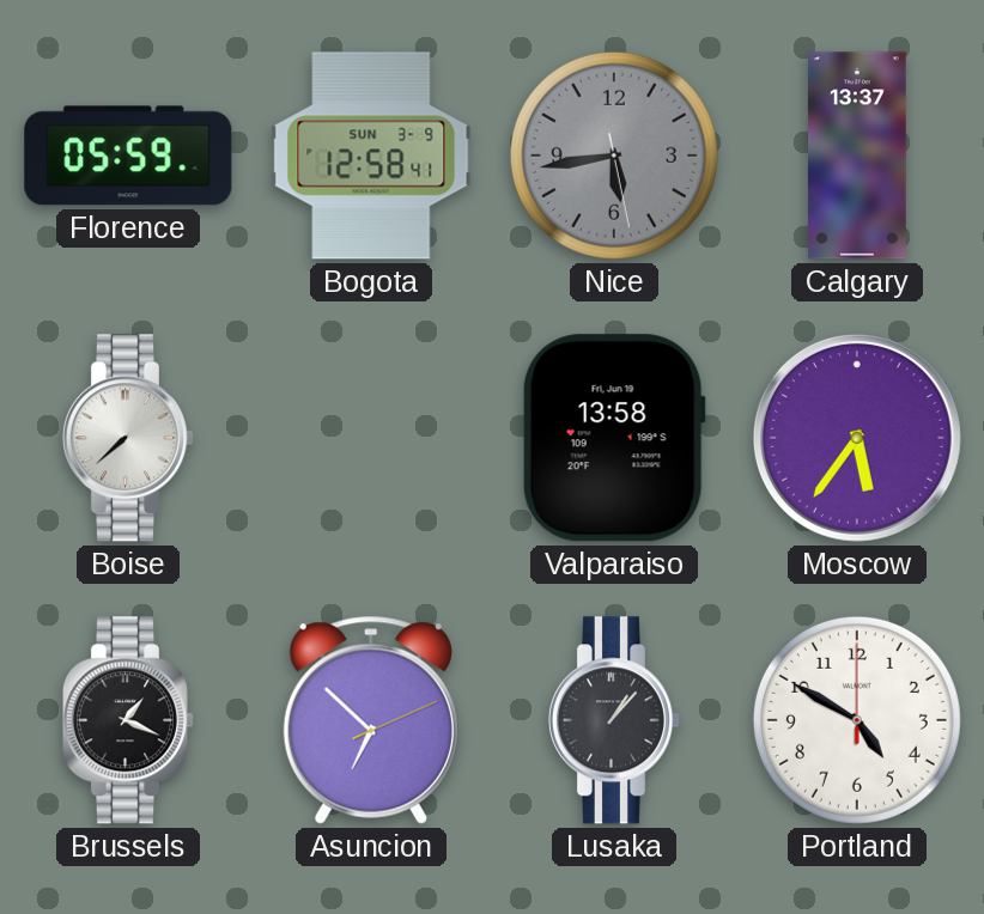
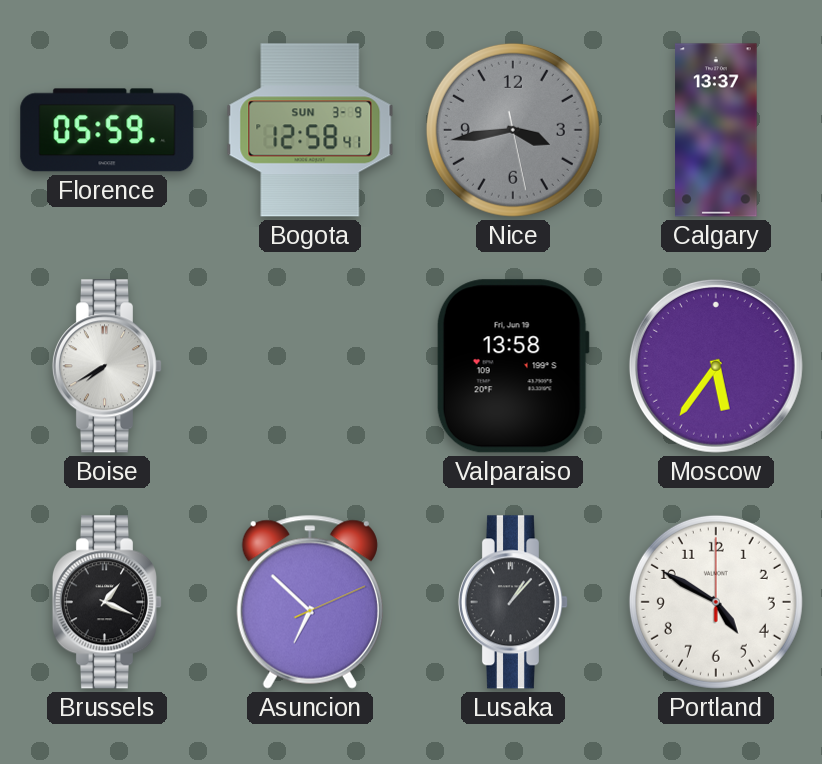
Nice: 5:43 -> 3:43 (513, 130)
Boise: 7:38 -> 7:40 (106, 366)
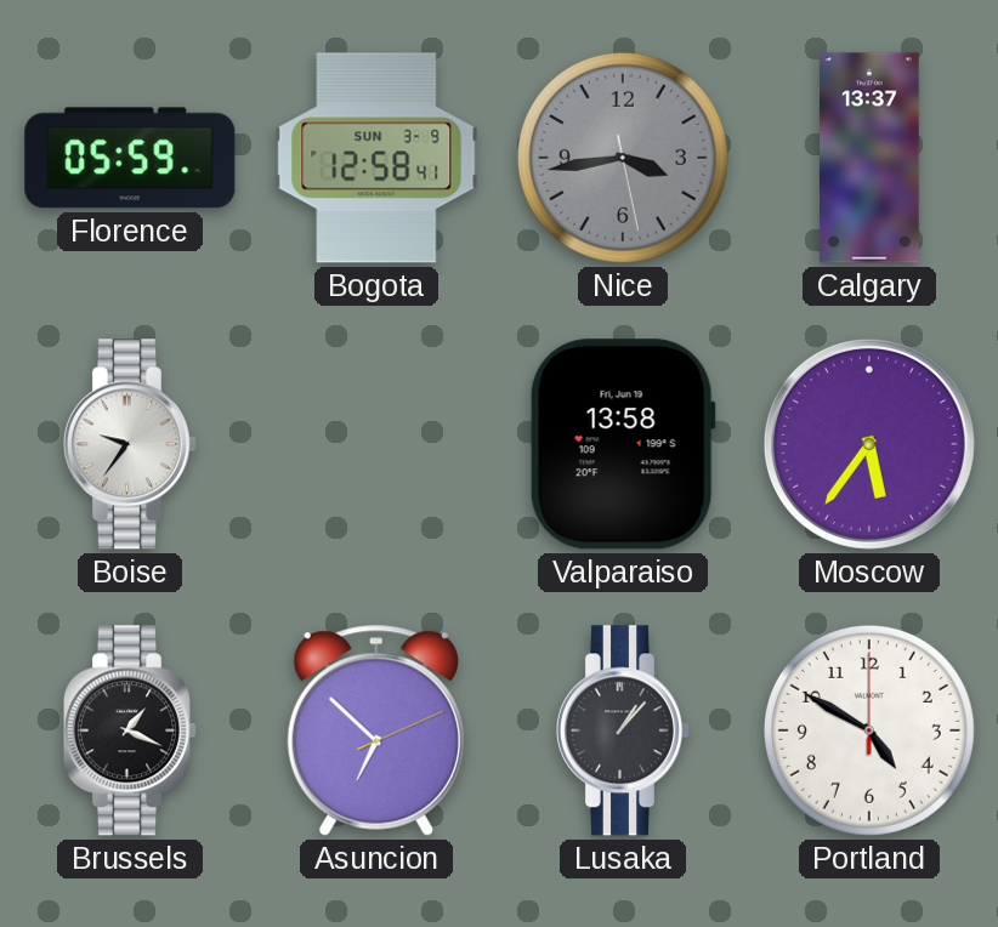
Boise: 7:40 -> 9:36 (129, 444)
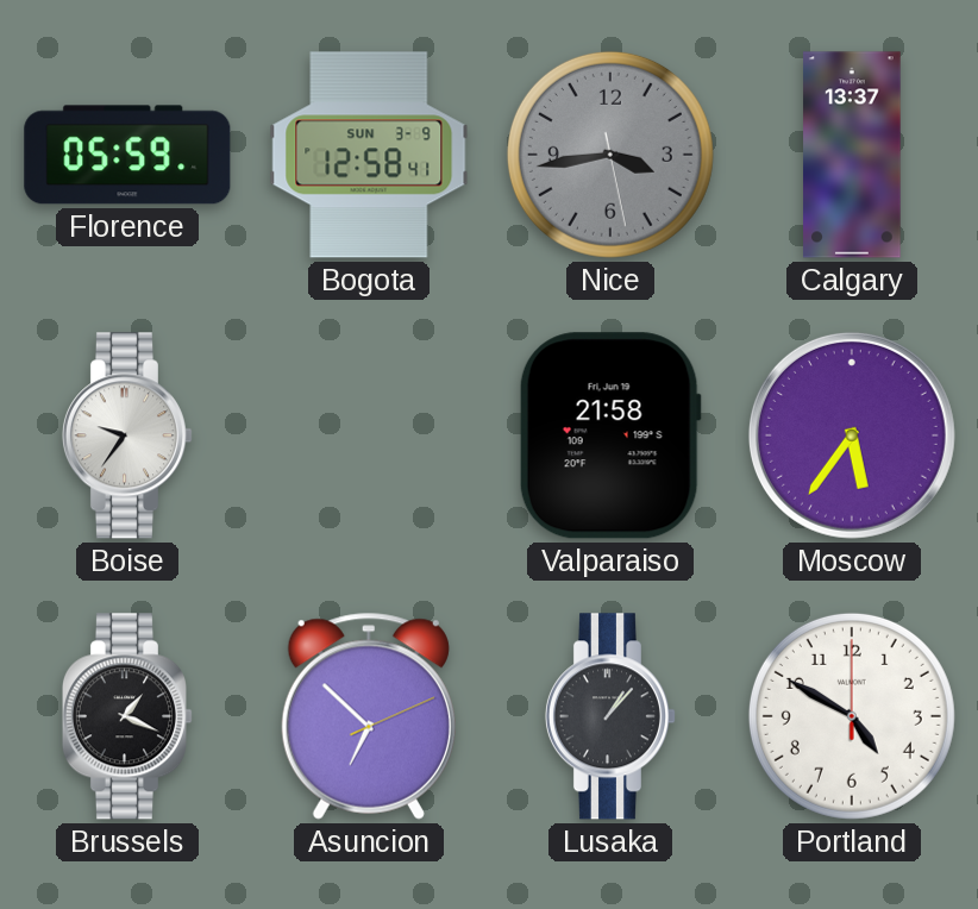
Valparaiso: 13:58 -> 21:58 (610, 435)
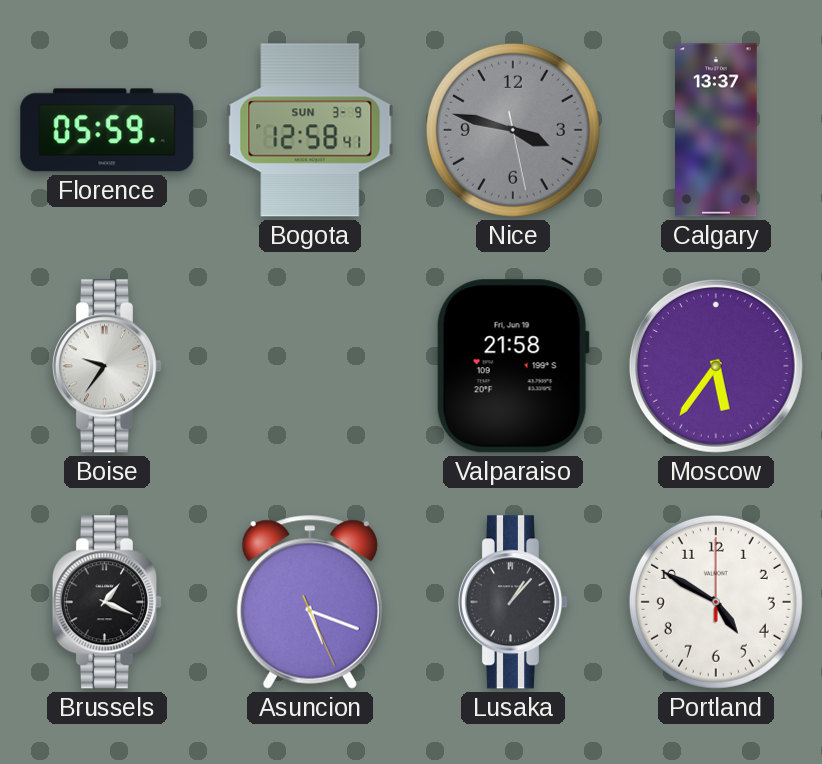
Nice: 3:43 -> 3:47 (513, 130)
Asuncion: 6:52 -> 5:18 (310, 602)
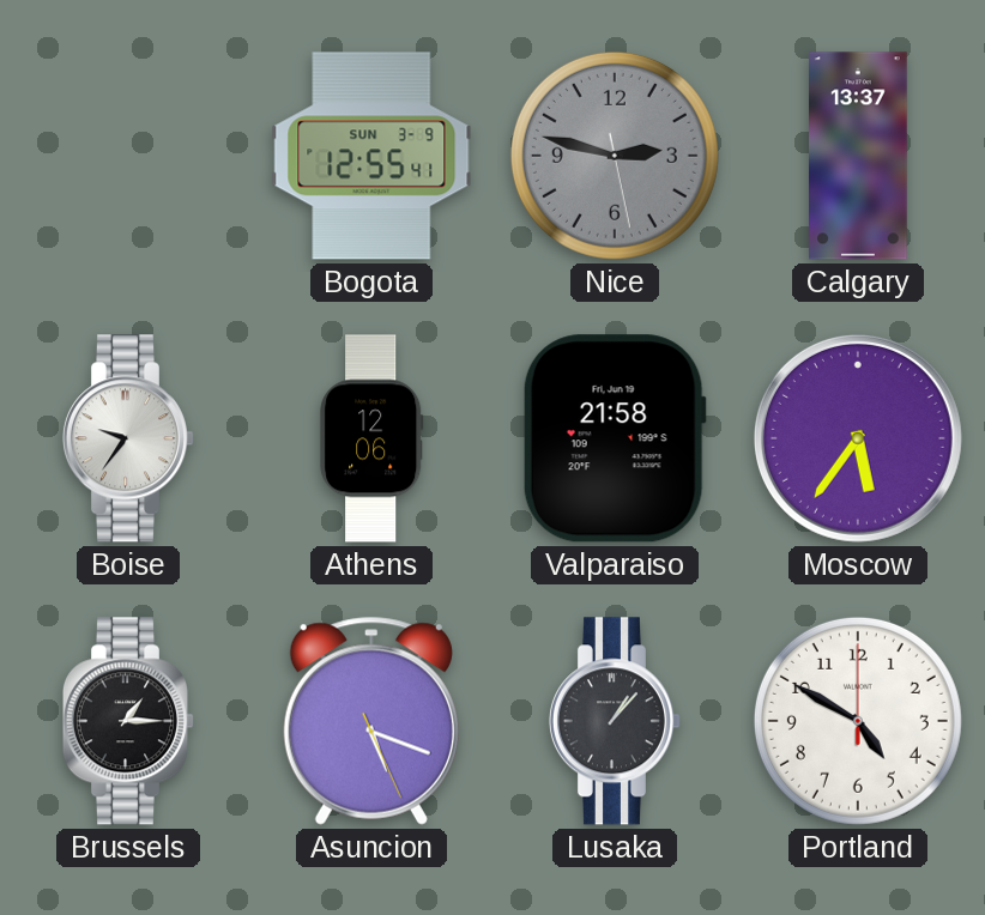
Florence: 05:59 -> none (107, 130)
Bogota: 12:58 -> 12:55 (371, 156)
Nice: 3:47 -> 2:47 (615, 156)
Athens: none -> 12:06 (371, 438)
Brussels: 1:19 -> 1:15 (127, 721)
